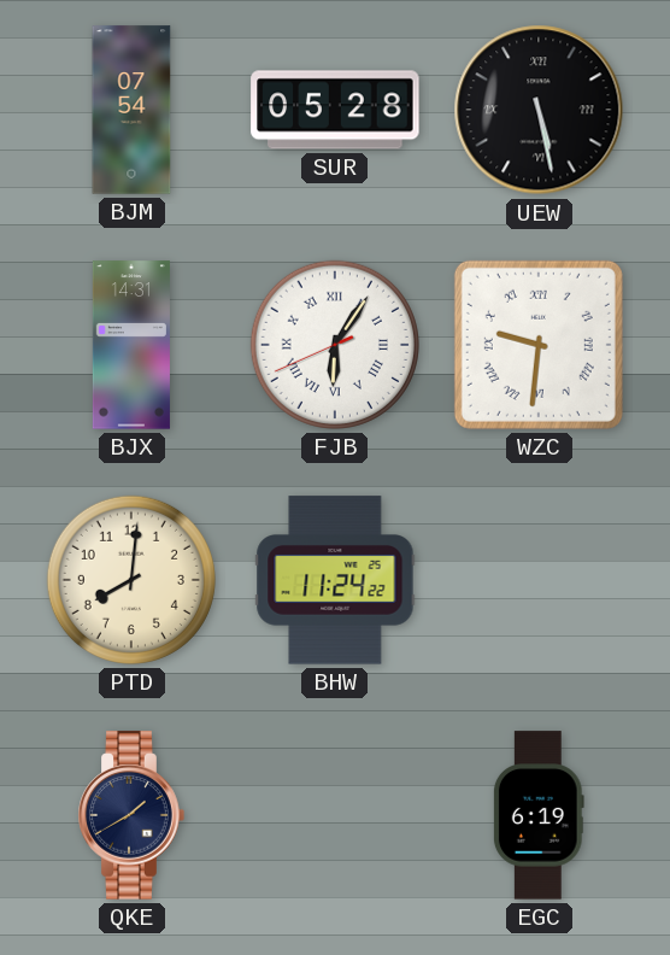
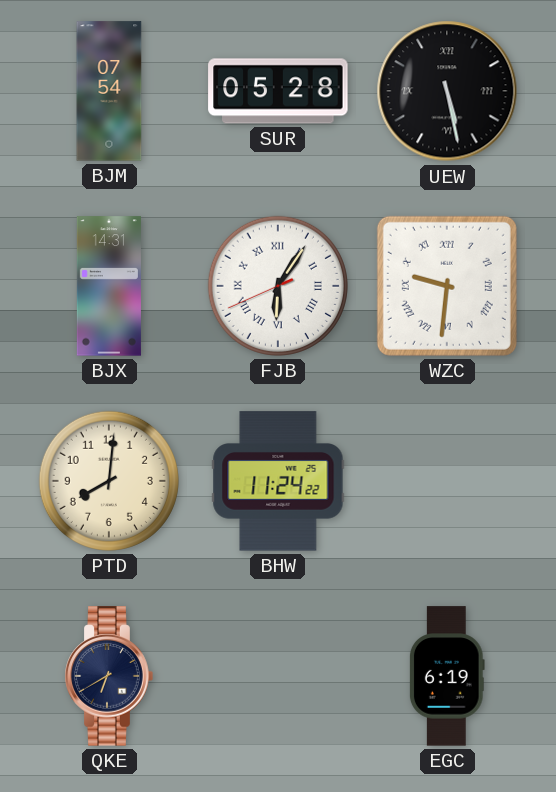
QKE: 1:40 -> 6:40 (109, 676)
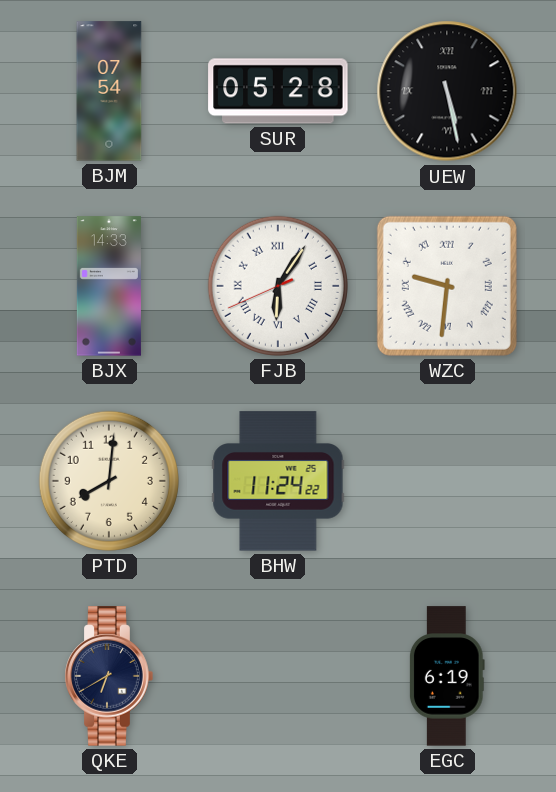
BJX: 14:31 -> 14:33 (109, 286)
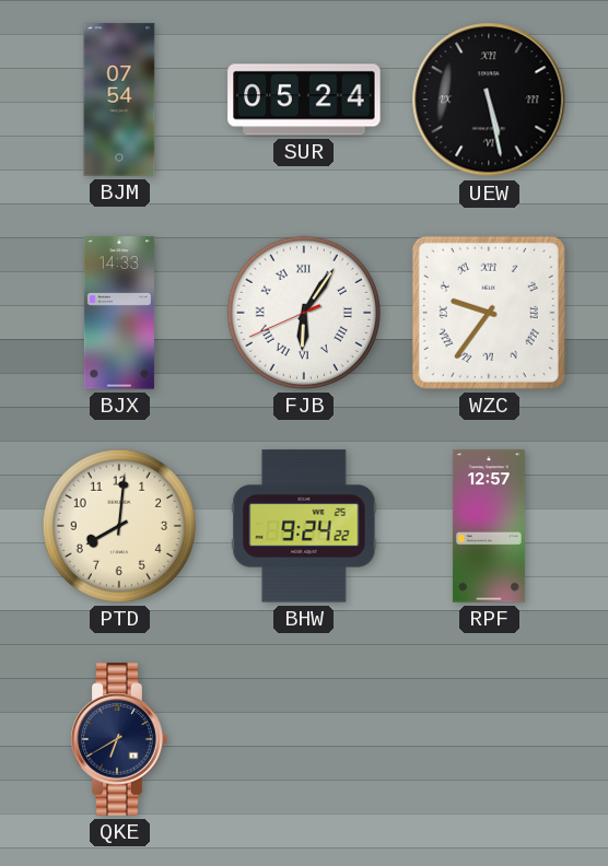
SUR: 05:28 -> 05:24 (304, 100)
WZC: 9:31 -> 9:36 (489, 313)
BHW: 11:24 -> 9:24 (304, 526)
RPF: none -> 12:57 (489, 526)
EGC: 6:19 -> none (447, 676)
